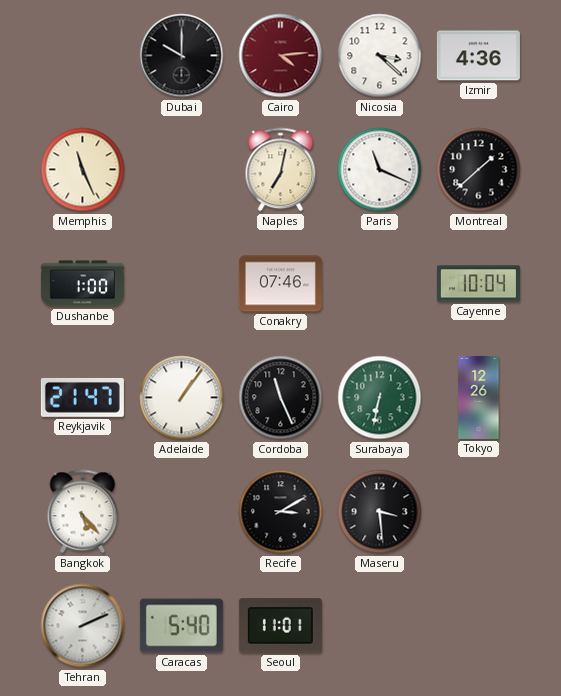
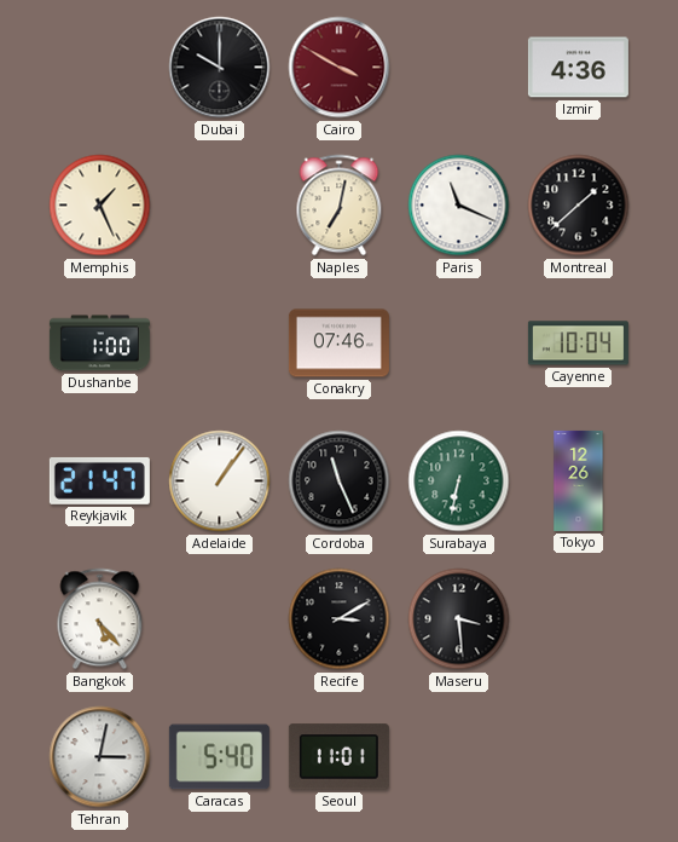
Cairo: 4:14 -> 3:50 (340, 68)
Nicosia: 3:22 -> none (380, 56)
Memphis: 11:26 -> 1:26 (100, 206)
Tehran: 2:11 -> 3:02 (100, 757)
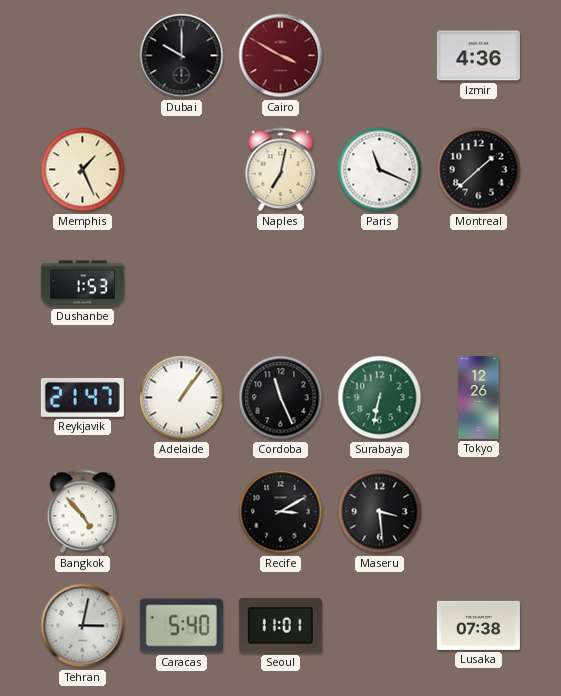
Dushanbe: 1:00 -> 1:53 (82, 284)
Conakry: 07:46 -> none (338, 344)
Cayenne: 10:04 -> none (578, 344)
Bangkok: 5:23 -> 4:53 (83, 512)
Lusaka: none -> 07:38 (478, 625)
